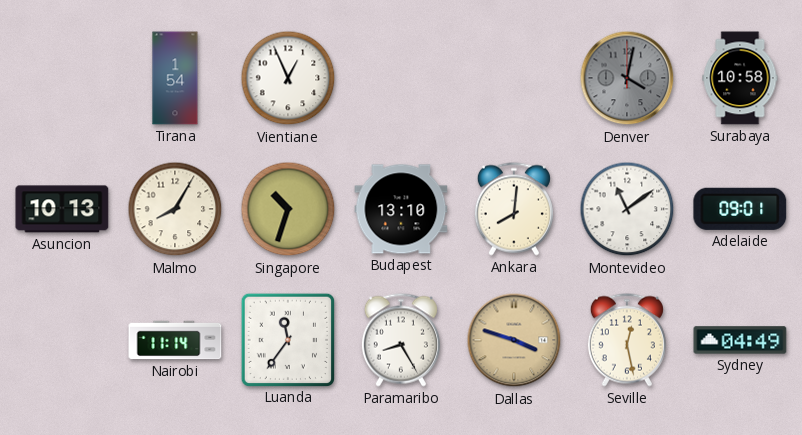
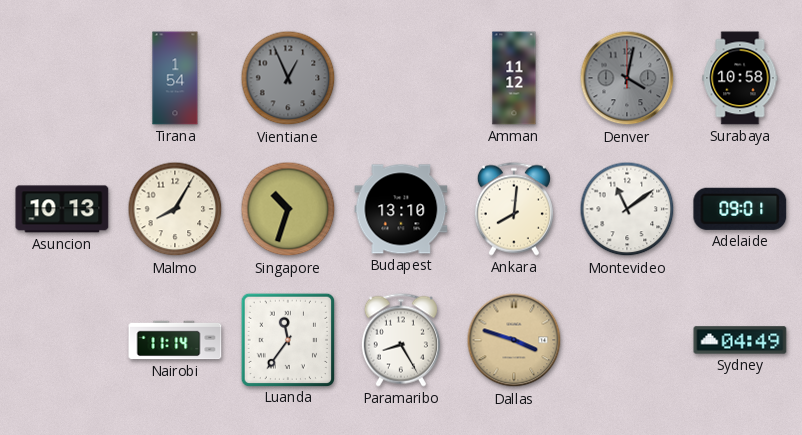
Vientiane dial: white -> grey (288, 78)
Amman: none -> 11:12 (514, 78)
Seville: 12:28 -> none (627, 340)
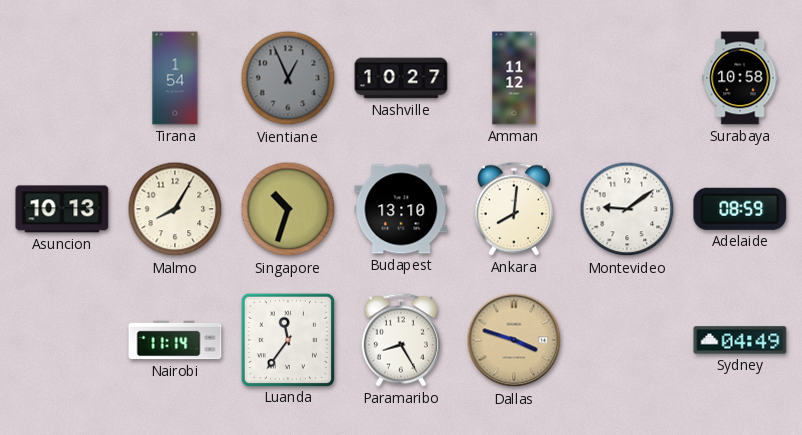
Nashville: none -> 10:27 (401, 78)
Denver: 4:02 -> none (627, 78)
Montevideo: 11:09 -> 9:09 (627, 209)
Adelaide: 09:01 -> 08:59 (740, 209)
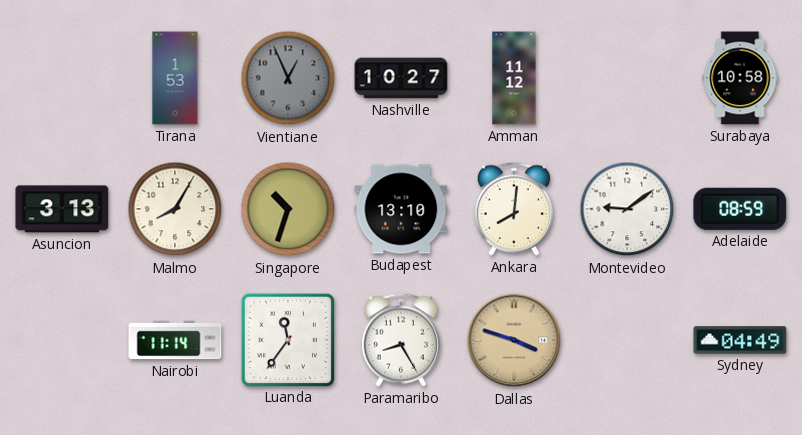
Tirana: 1:54 -> 1:53 (175, 78)
Asuncion: 10:13 -> 3:13 (62, 209)
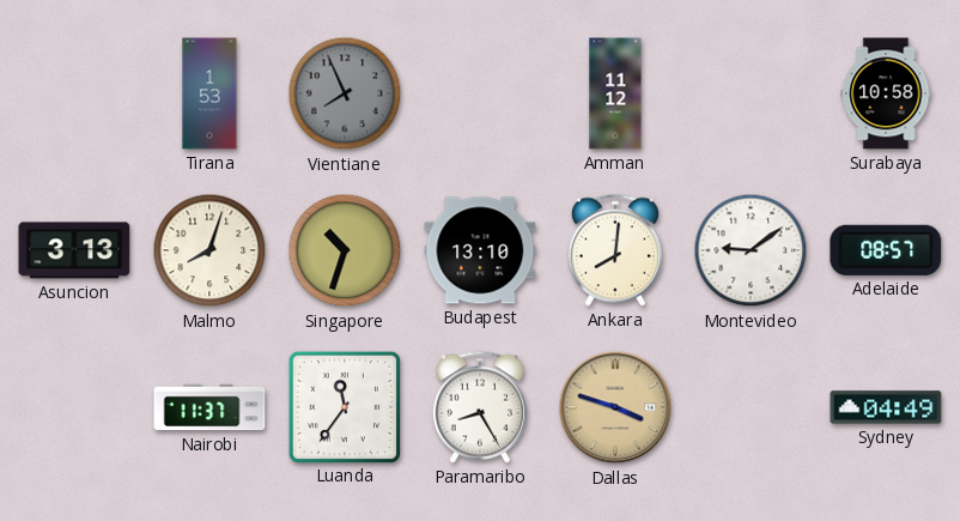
Vientiane: 12:56 -> 7:56 (345, 93)
Nashville: 10:27 -> none (401, 78)
Malmo: 8:05 -> 8:03 (209, 250)
Adelaide: 08:59 -> 08:57 (886, 250)
Nairobi: 11:14 -> 11:37 (209, 407)
